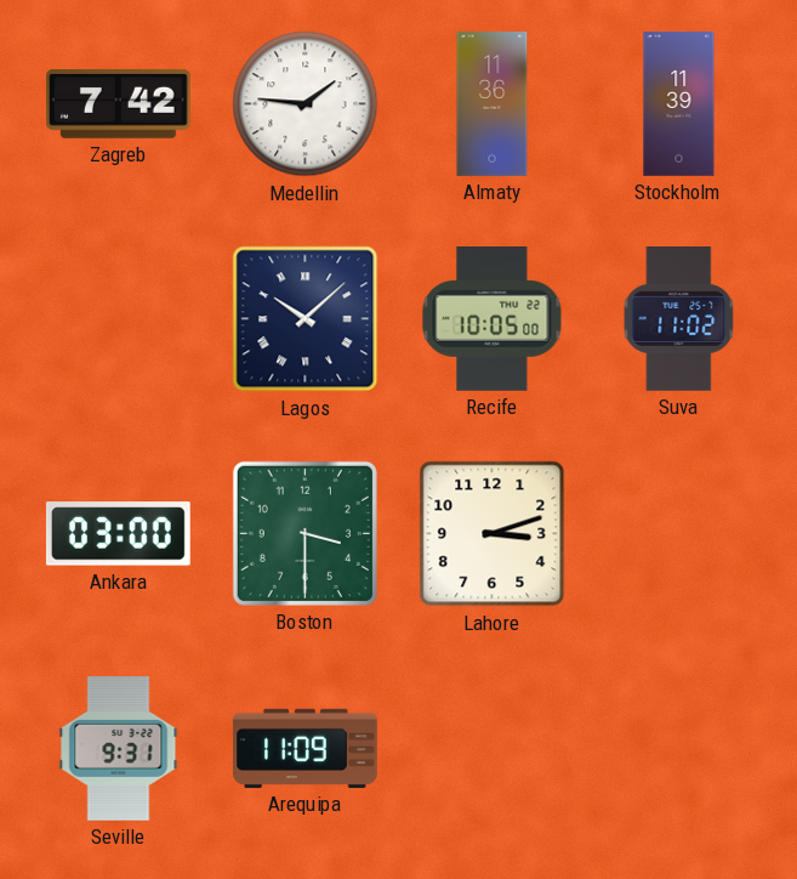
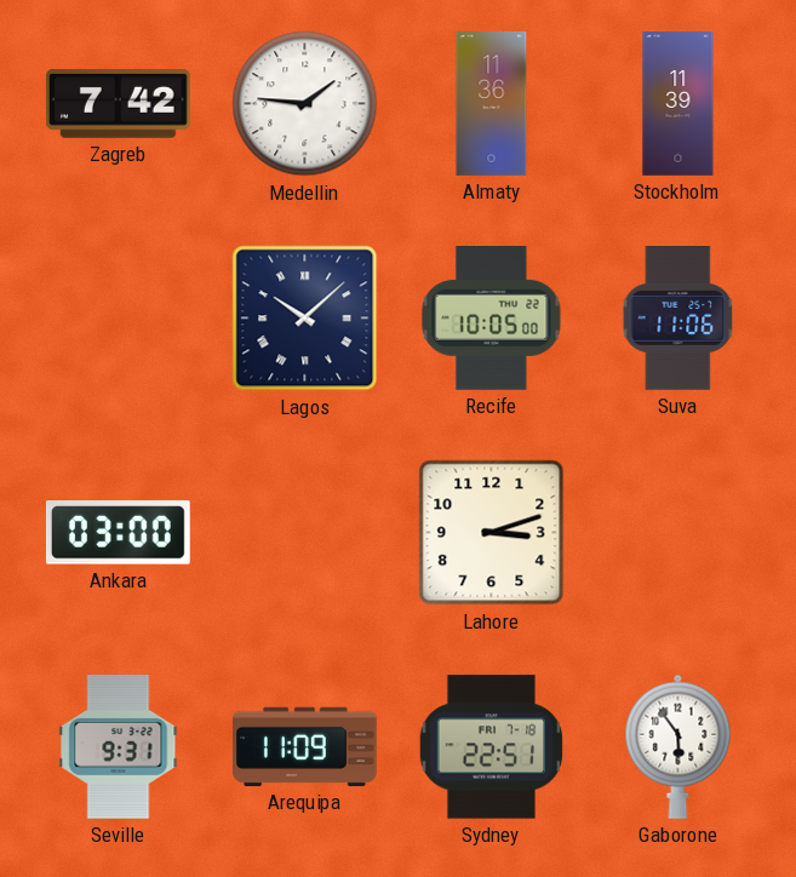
Suva: 11:02 -> 11:06 (678, 319)
Boston: 3:30 -> none (304, 533)
Sydney: none -> 22:51 (492, 747)
Gaborone: none -> 5:54 (678, 746)
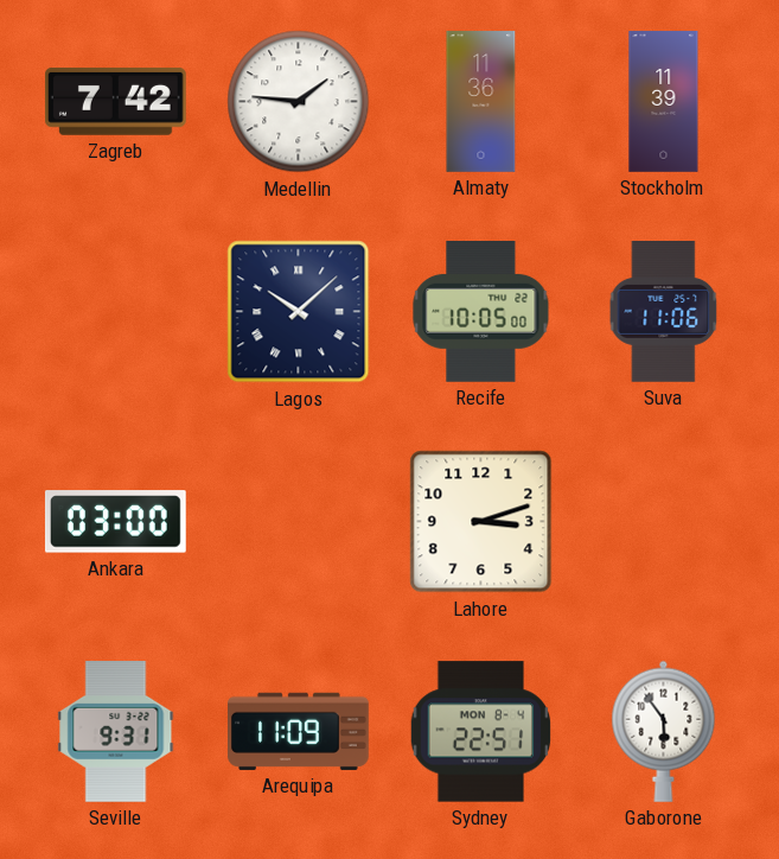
Sydney date: FRI 7-18 -> MON 8-4 (481, 732)
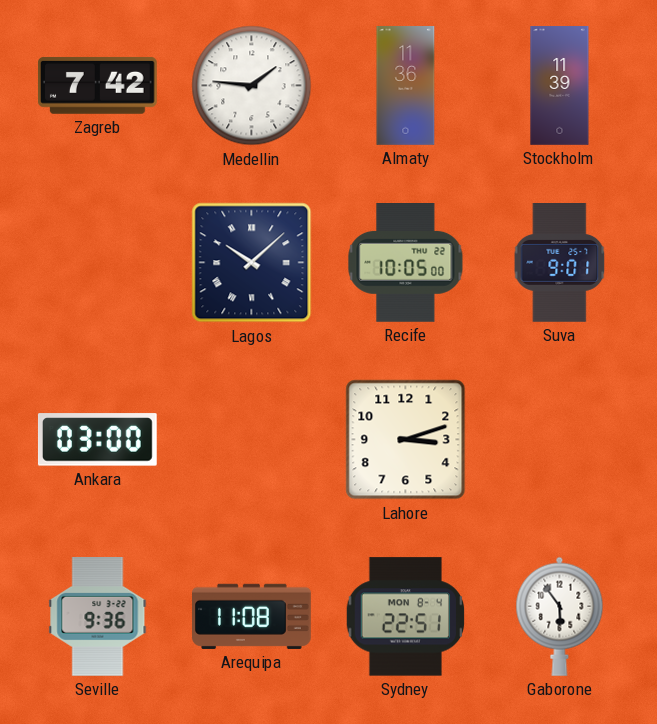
Suva: 11:06 -> 9:01 (560, 263)
Seville: 9:31 -> 9:36 (98, 617)
Arequipa: 11:09 -> 11:08 (252, 616)
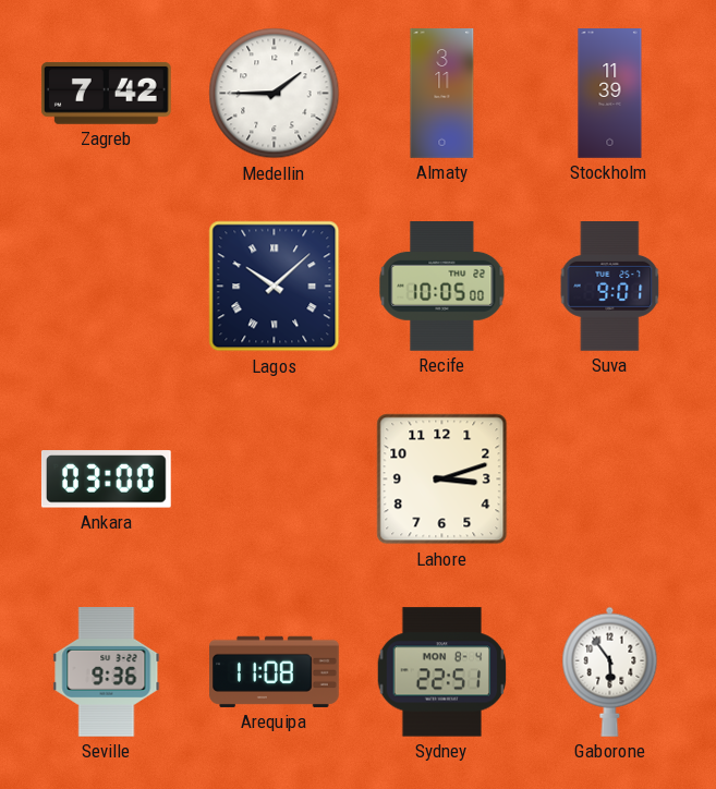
Medellin: 1:46 -> 1:45 (275, 94)
Almaty: 11:36 -> 3:11 (442, 94)
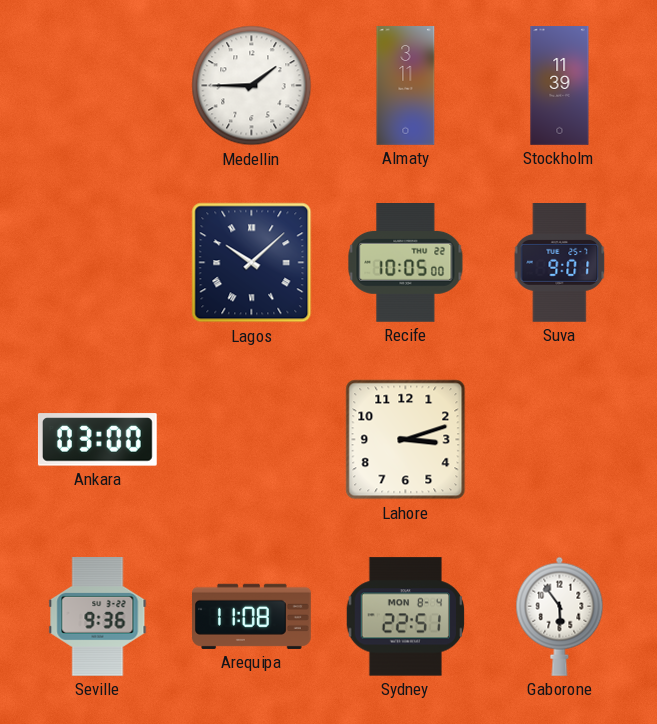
Zagreb: 7:42 -> none (106, 93)
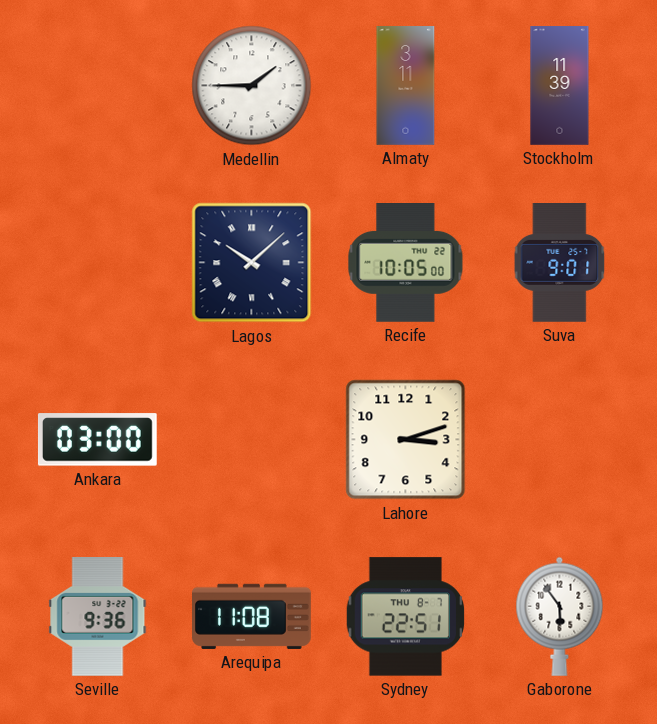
Sydney date: MON 8-4 -> THU 8-7 (406, 617)
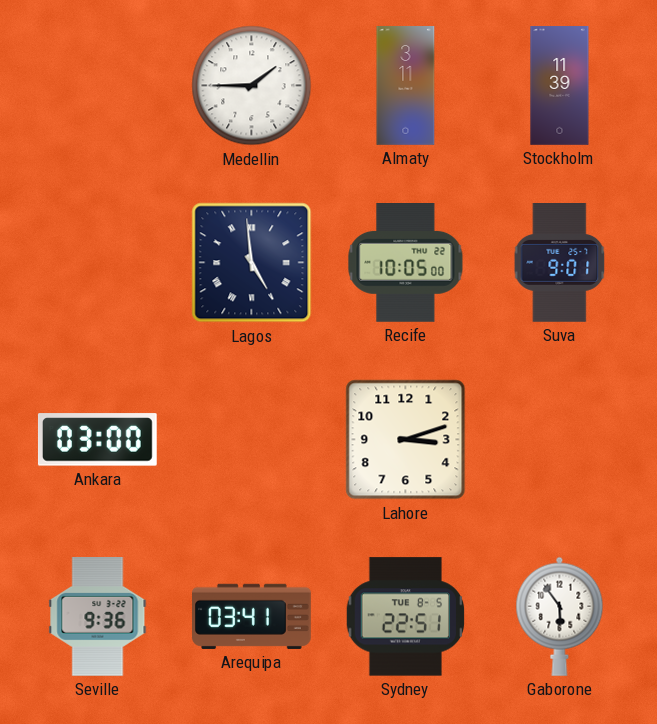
Lagos: 10:08 -> 4:59 (252, 263)
Arequipa: 11:08 -> 03:41 (252, 616)
Sydney date: THU 8-7 -> TUE 8-5 (406, 617)
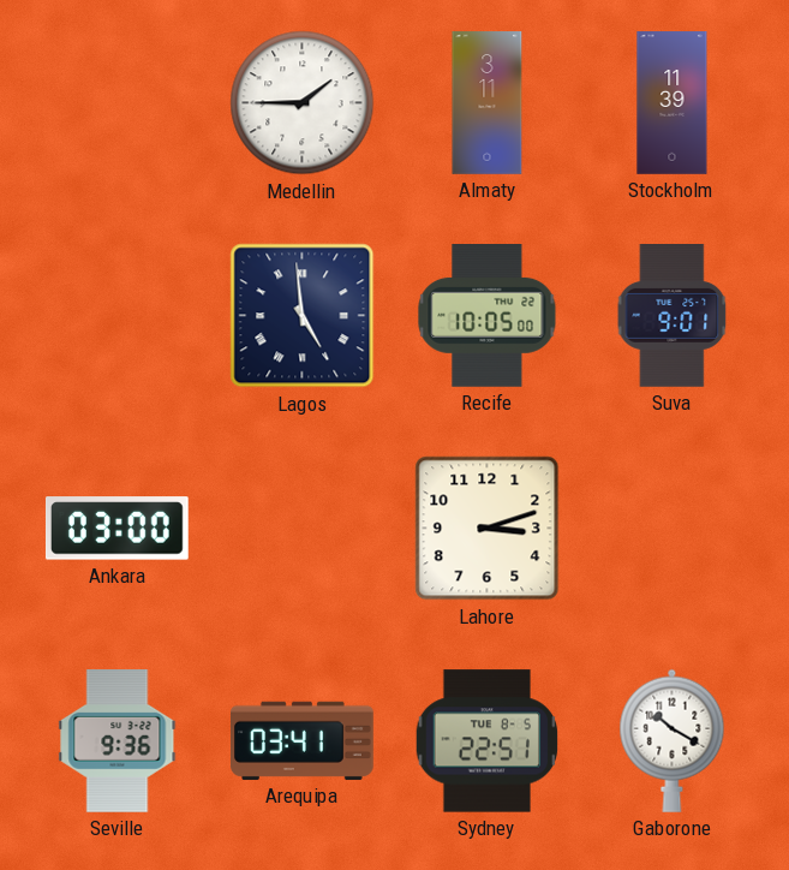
Gaborone: 5:54 -> 10:20 (673, 740)
